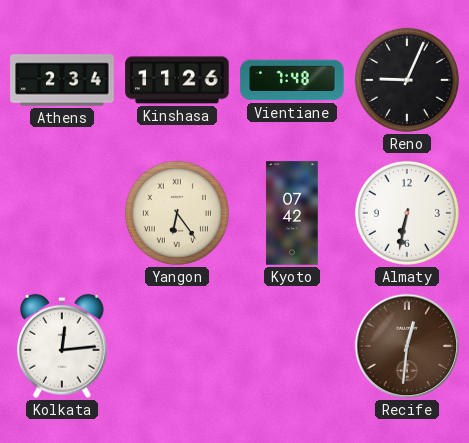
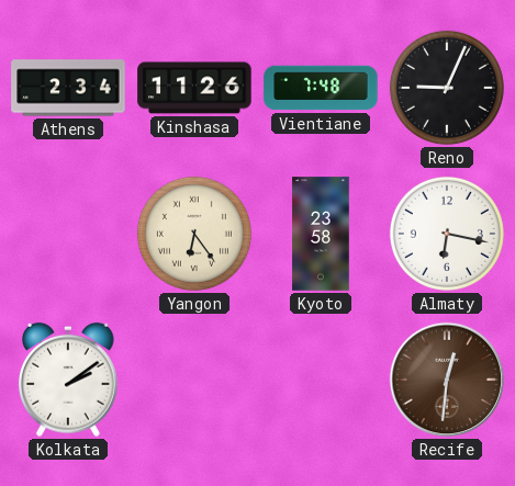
Kyoto: 07:42 -> 23:58 (321, 234)
Almaty: 6:32 -> 6:17 (447, 234)
Kolkata: 12:14 -> 2:09 (69, 380)
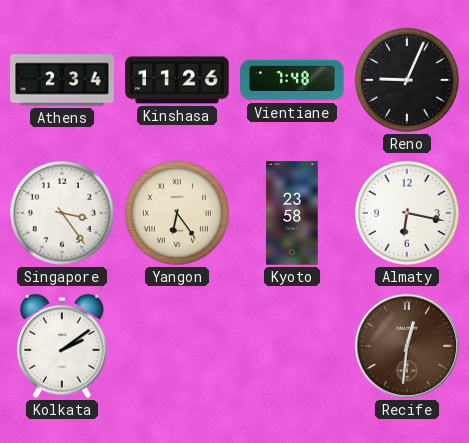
Singapore: none -> 3:24 (62, 213)
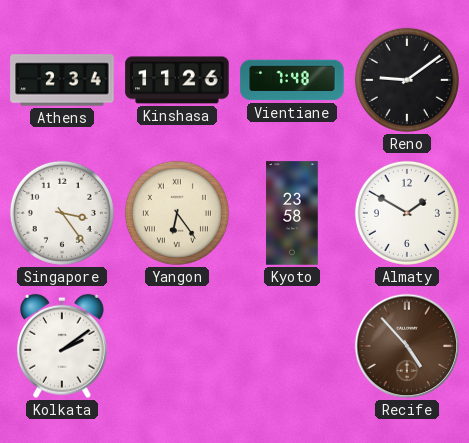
Reno: 9:04 -> 9:09 (407, 80)
Almaty: 6:17 -> 1:50 (407, 213)
Recife: 12:31 -> 4:53 (407, 346)
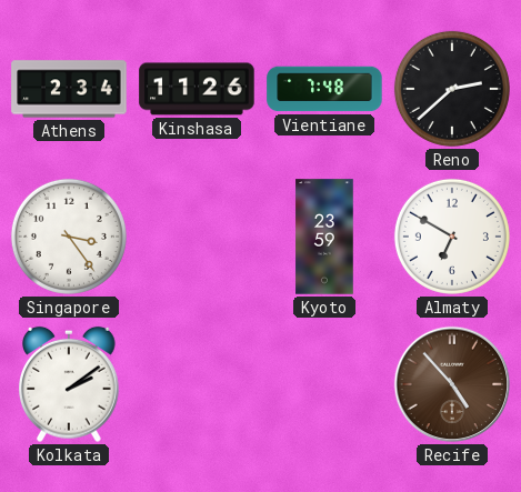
Reno: 9:09 -> 2:38 (452, 89)
Yangon: 6:24 -> none (177, 213)
Kyoto: 23:58 -> 23:59 (324, 237)
Almaty: 1:50 -> 6:50 (452, 237)
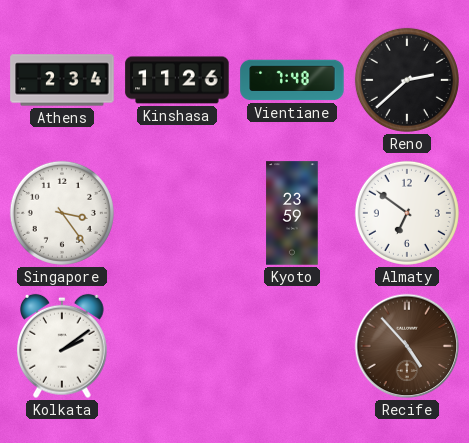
Almaty: 6:50 -> 6:51 (407, 213)
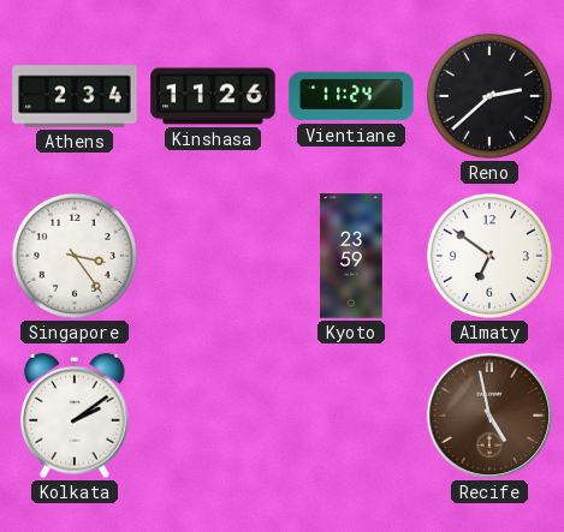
Vientiane: 7:48 -> 11:24 (351, 96)
Recife: 4:53 -> 4:58 (489, 416)
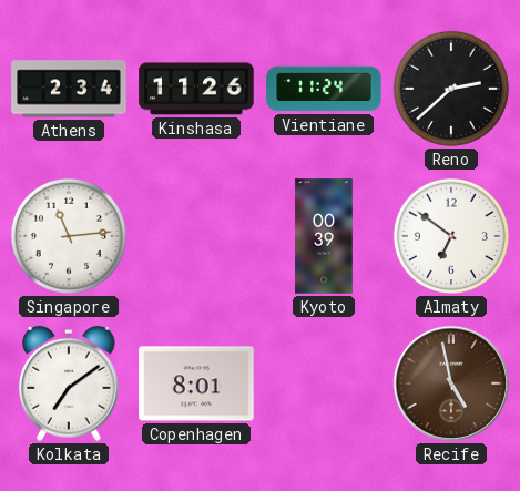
Singapore: 3:24 -> 11:14 (69, 236)
Kyoto: 23:59 -> 00:39 (324, 236)
Kolkata: 2:09 -> 7:09 (70, 383)
Copenhagen: none -> 8:01 (196, 383)
